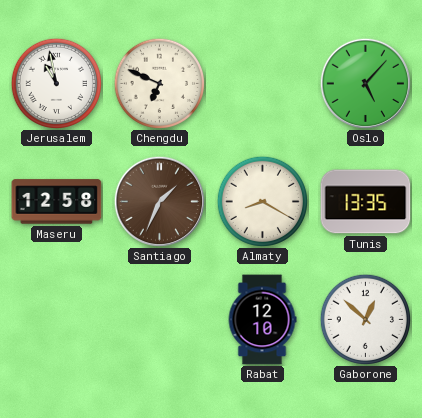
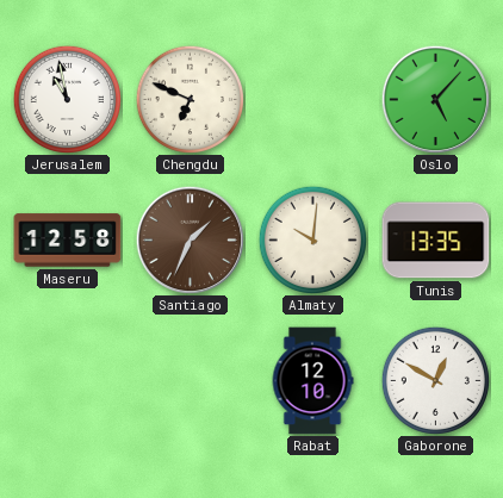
Almaty: 8:20 -> 10:01 (312, 239)
Gaborone: 12:52 -> 12:50 (435, 380)
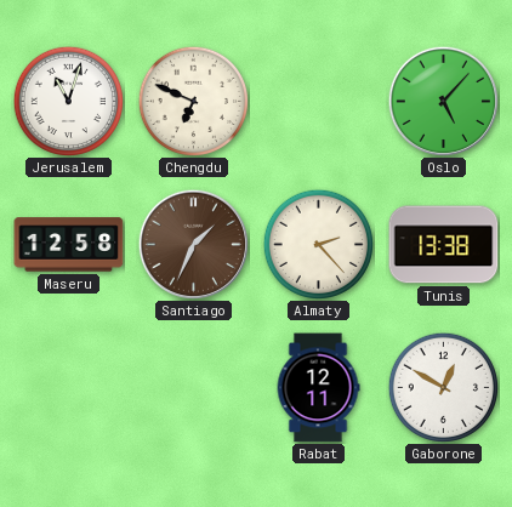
Jerusalem: 10:58 -> 11:03 (68, 101)
Almaty: 10:01 -> 2:23 (318, 244)
Tunis: 13:35 -> 13:38 (444, 245)
Rabat: 12:10 -> 12:11 (318, 388)
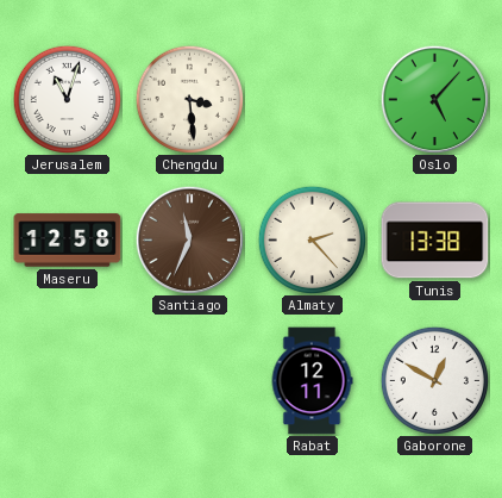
Chengdu: 6:49 -> 3:29 (189, 99)
Santiago: 1:34 -> 11:34 (189, 239)
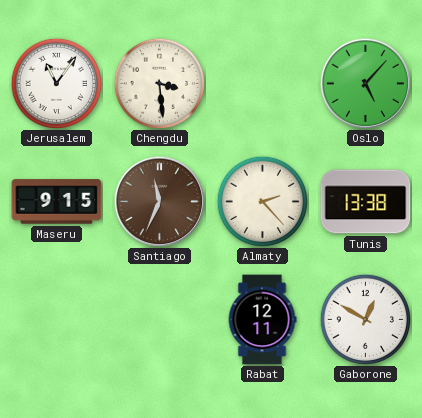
Jerusalem: 11:03 -> 11:06 (56, 83)
Maseru: 12:58 -> 9:15 (57, 202)
